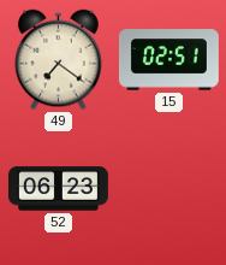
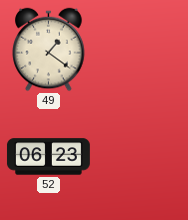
49: 7:21 -> 1:21 (49, 50)
15: 02:51 -> none (168, 60)
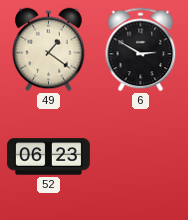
6: none -> 2:50 (141, 50)
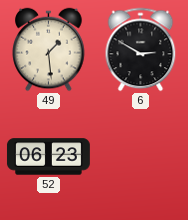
49: 1:21 -> 1:29 (49, 50)
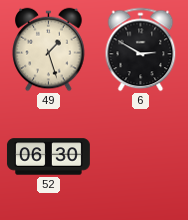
49: 1:29 -> 1:27 (49, 50)
52: 06:23 -> 06:30 (48, 157)
